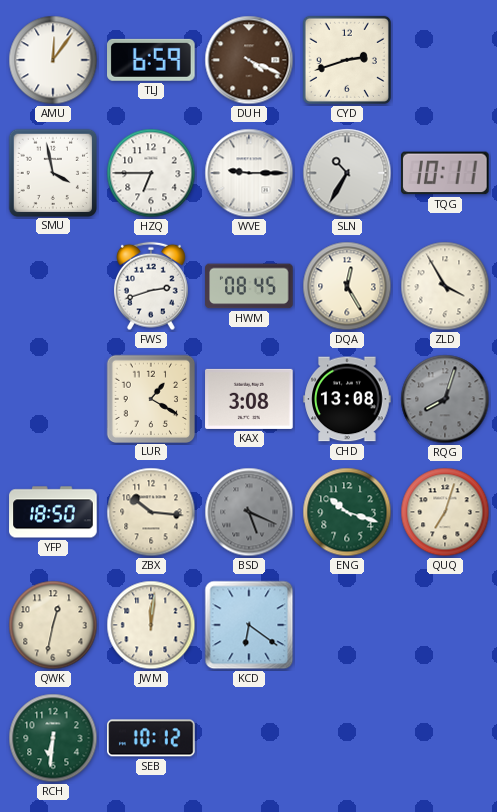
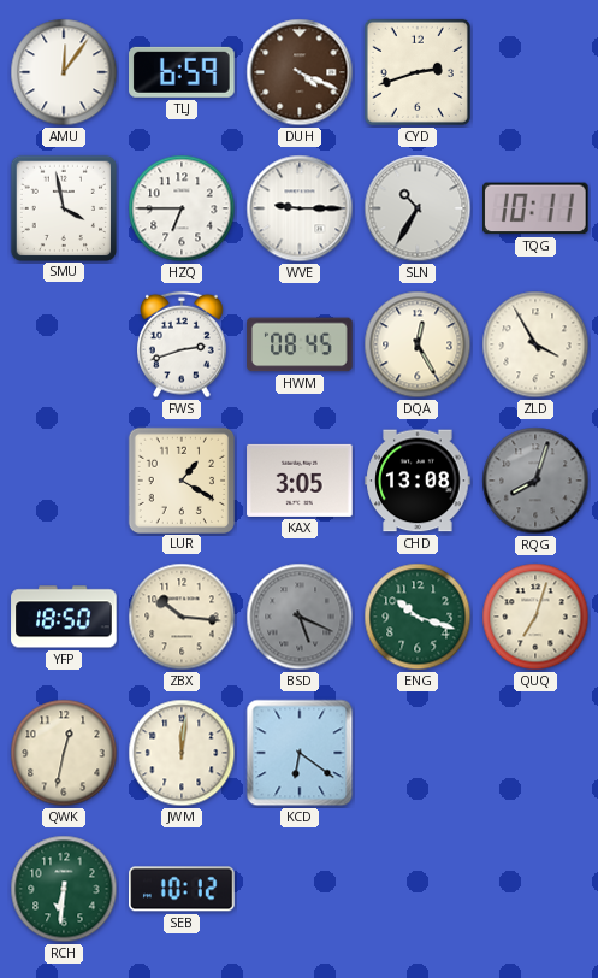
KAX: 3:08 -> 3:05 (300, 481)
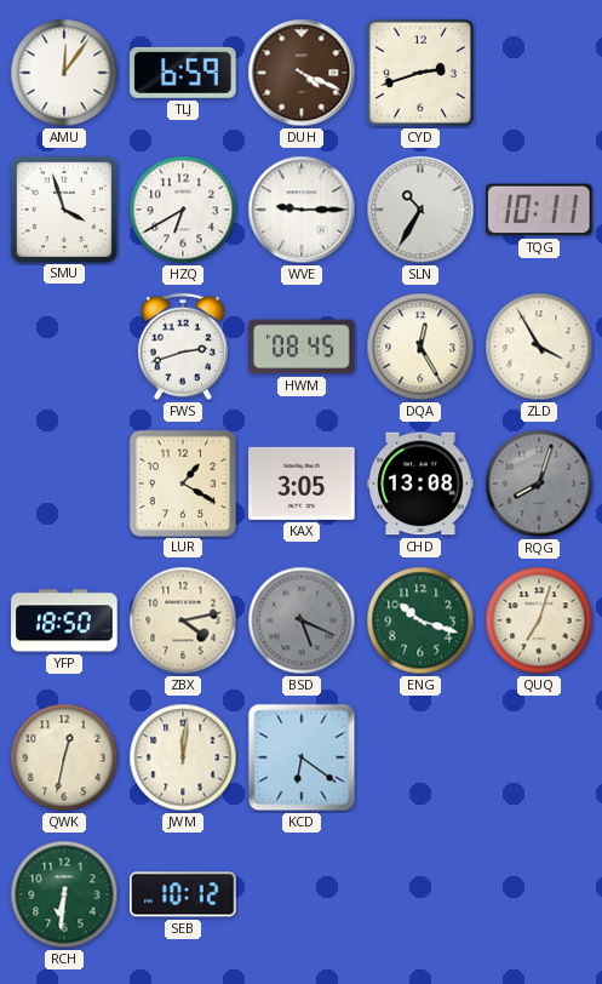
SMU: 3:58 -> 3:57 (63, 208)
HZQ: 6:45 -> 6:40 (183, 210)
ZBX: 10:16 -> 4:13 (183, 620)
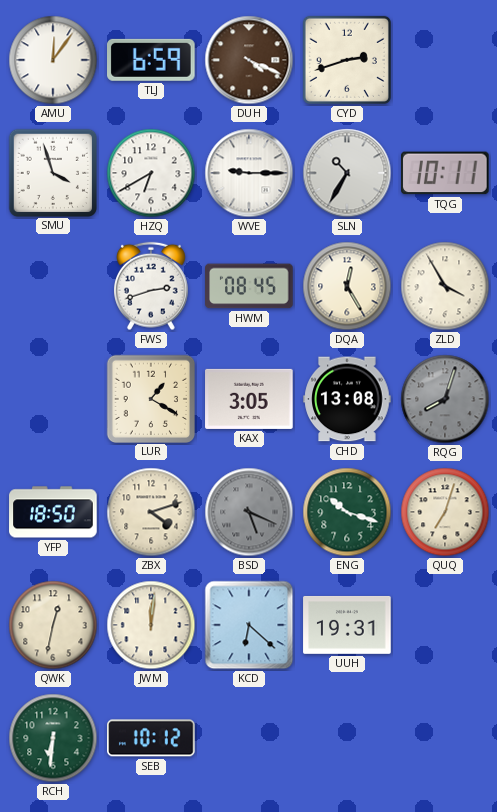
ZBX: 4:13 -> 4:12 (151, 512)
KCD: 6:21 -> 6:22 (249, 625)
UUH: none -> 19:31 (347, 625)
